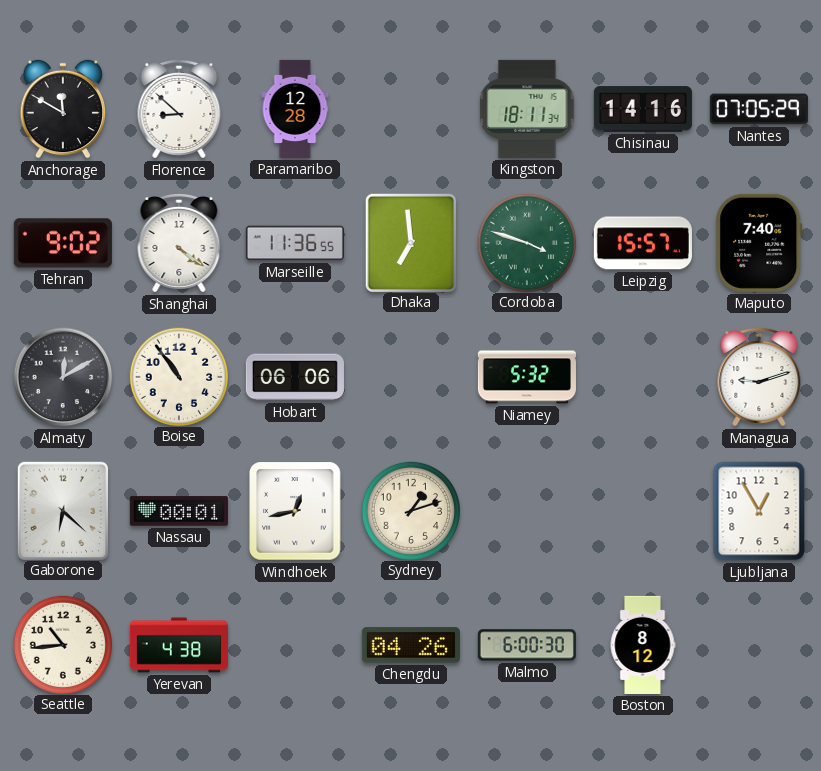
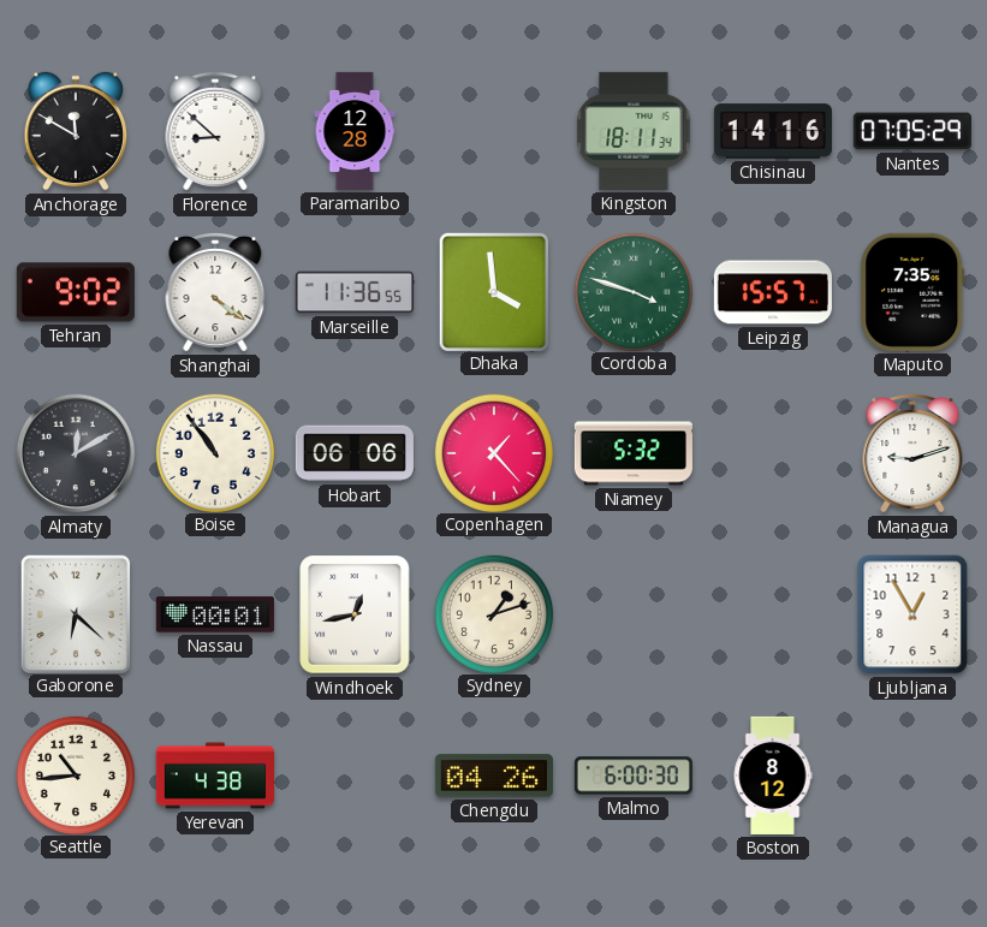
Dhaka: 6:59 -> 3:59 (493, 291)
Maputo: 7:40 -> 7:35 (912, 292)
Copenhagen: none -> 1:23 (493, 452)
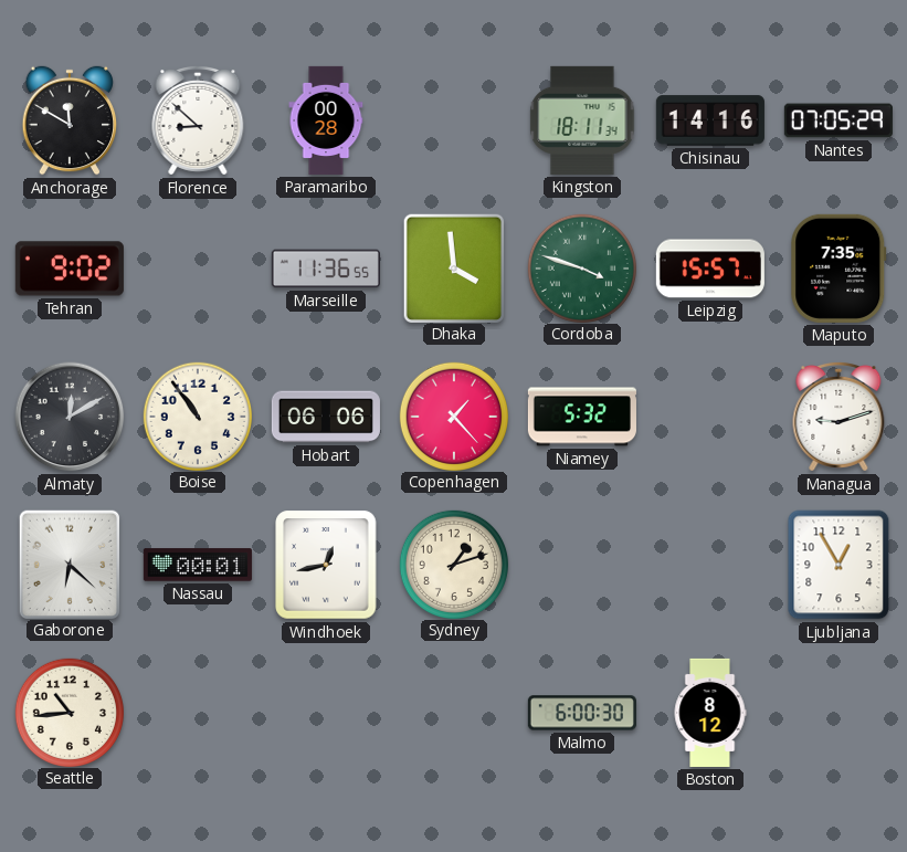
Paramaribo: 12:28 -> 00:28 (326, 120)
Shanghai: 4:21 -> none (215, 292)
Yerevan: 4:38 -> none (215, 776)
Chengdu: 04:26 -> none (494, 776)
